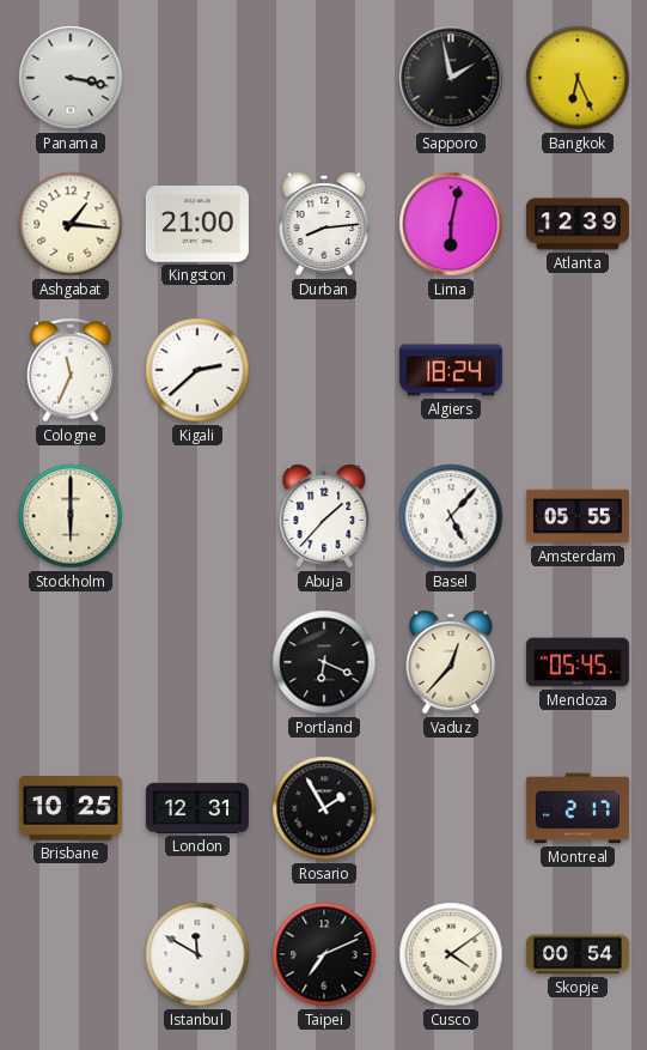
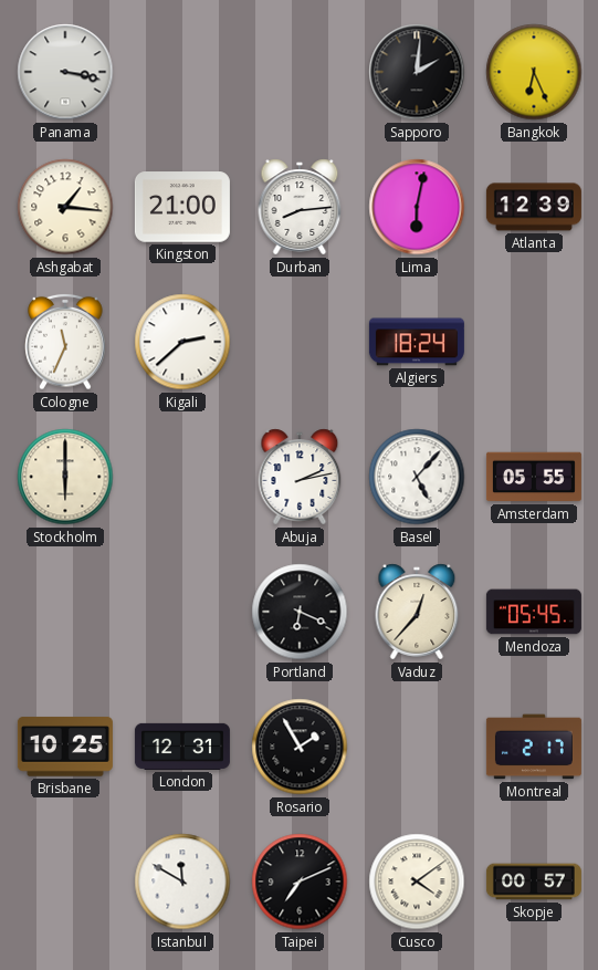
Sapporo: 1:58 -> 2:01 (417, 72)
Abuja: 1:37 -> 2:13 (300, 477)
Skopje: 00:54 -> 00:57 (534, 882)
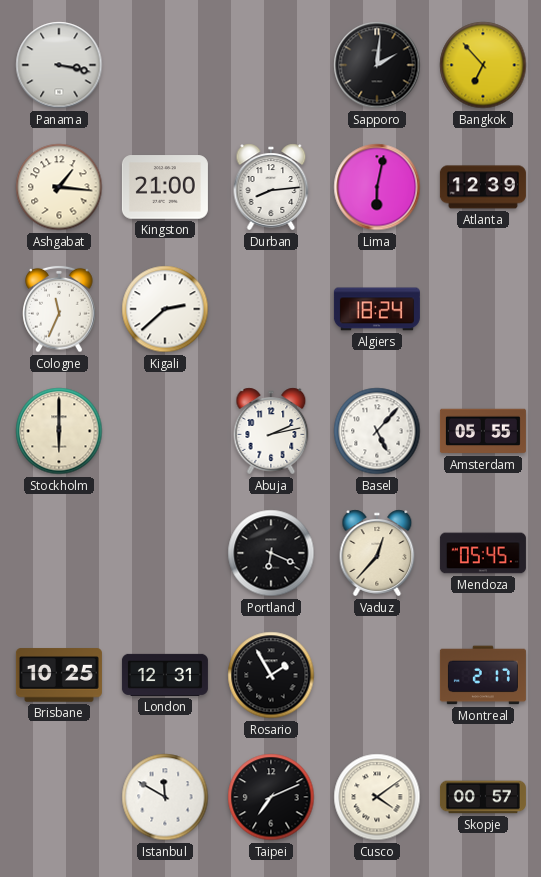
Bangkok: 6:26 -> 6:53 (483, 65)
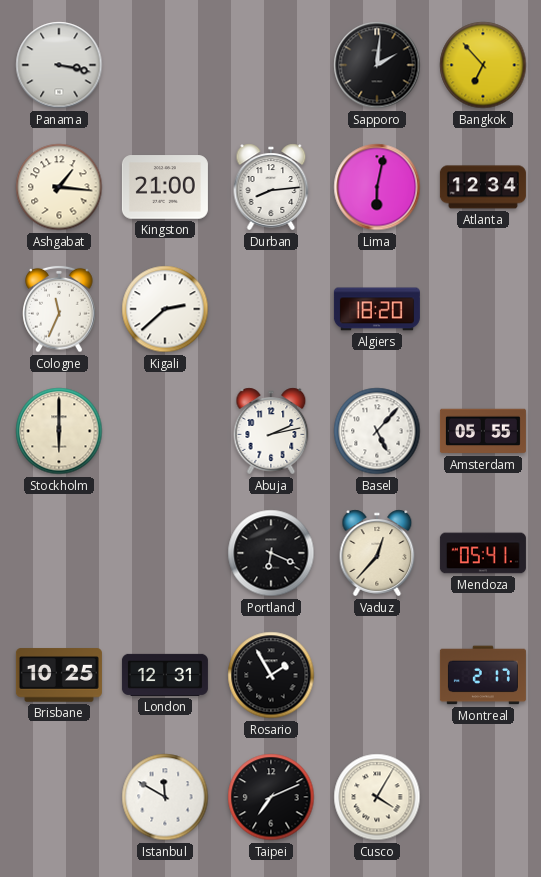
Atlanta: 12:39 -> 12:34 (483, 187)
Algiers: 18:24 -> 18:20 (377, 309)
Mendoza: 05:45 -> 05:41 (483, 553)
Cusco: 4:09 -> 4:05 (377, 797)
Skopje: 00:57 -> none (483, 797)
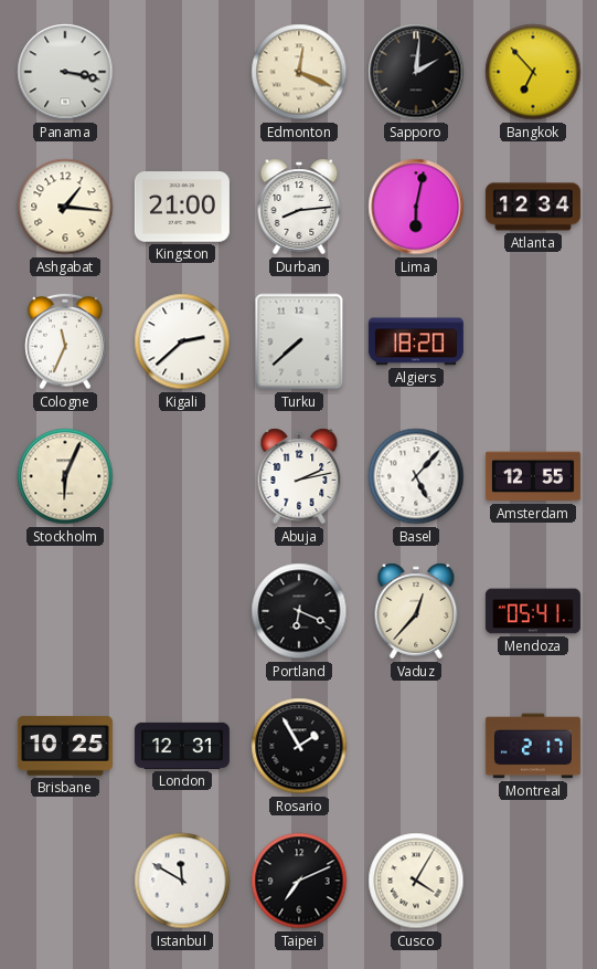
Edmonton: none -> 12:19 (299, 72)
Turku: none -> 7:38 (299, 341)
Stockholm: 6:00 -> 6:04 (65, 476)
Amsterdam: 05:55 -> 12:55 (533, 476)
